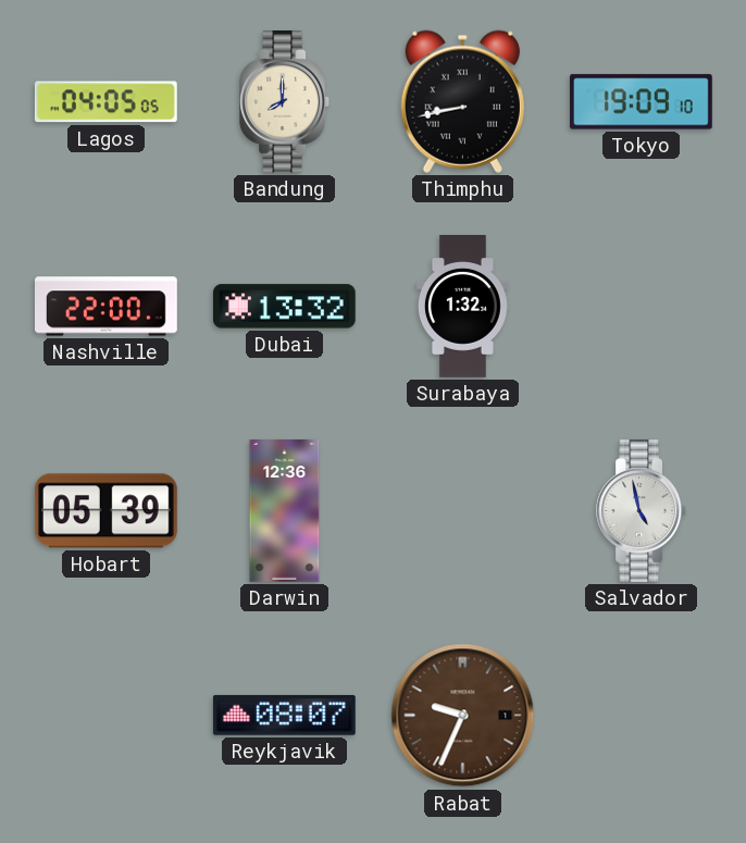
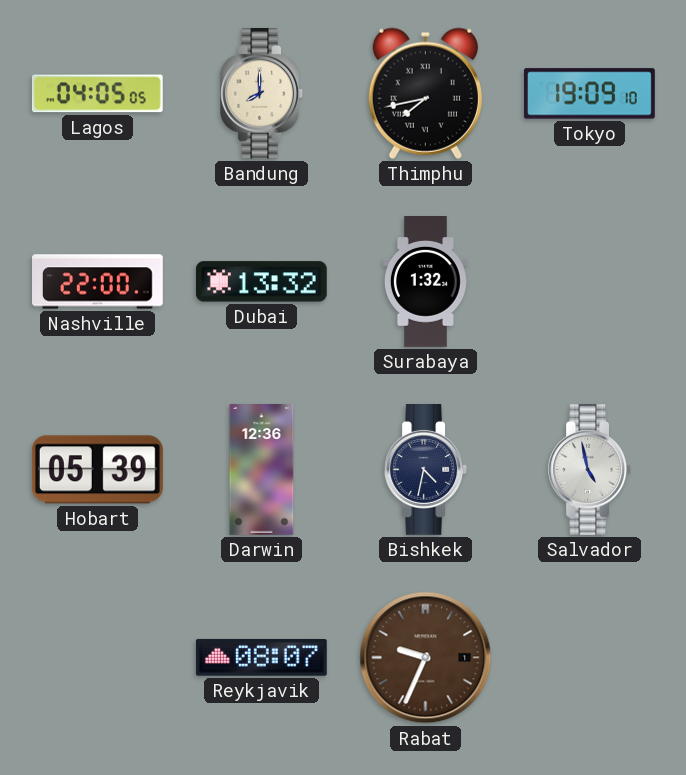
Thimphu: 8:43 -> 7:43 (425, 93)
Bishkek: none -> 4:32 (425, 470)
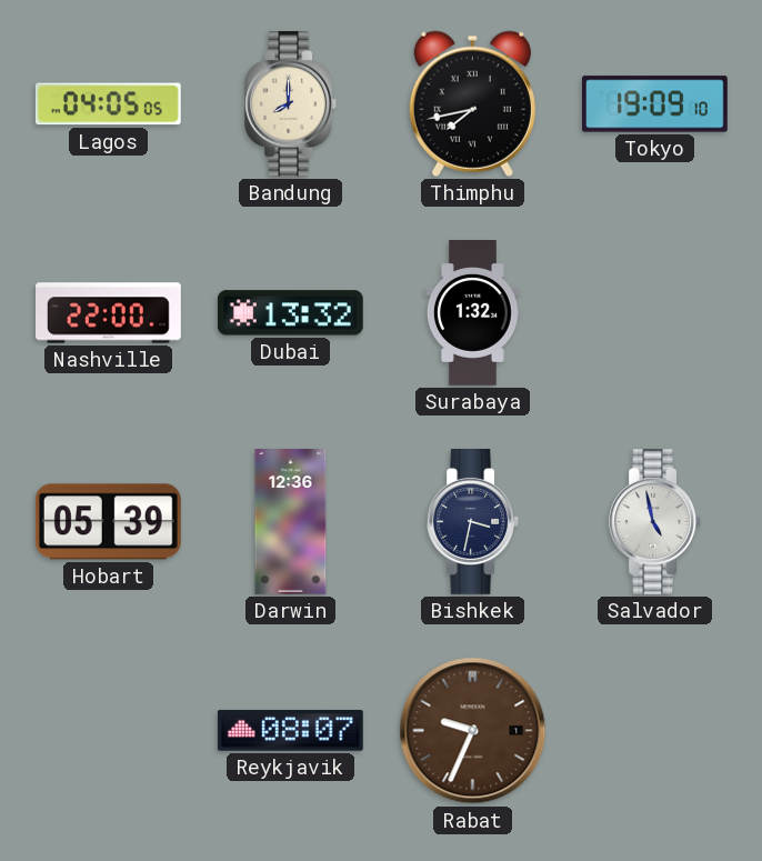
Bishkek: 4:32 -> 3:32 (472, 522)
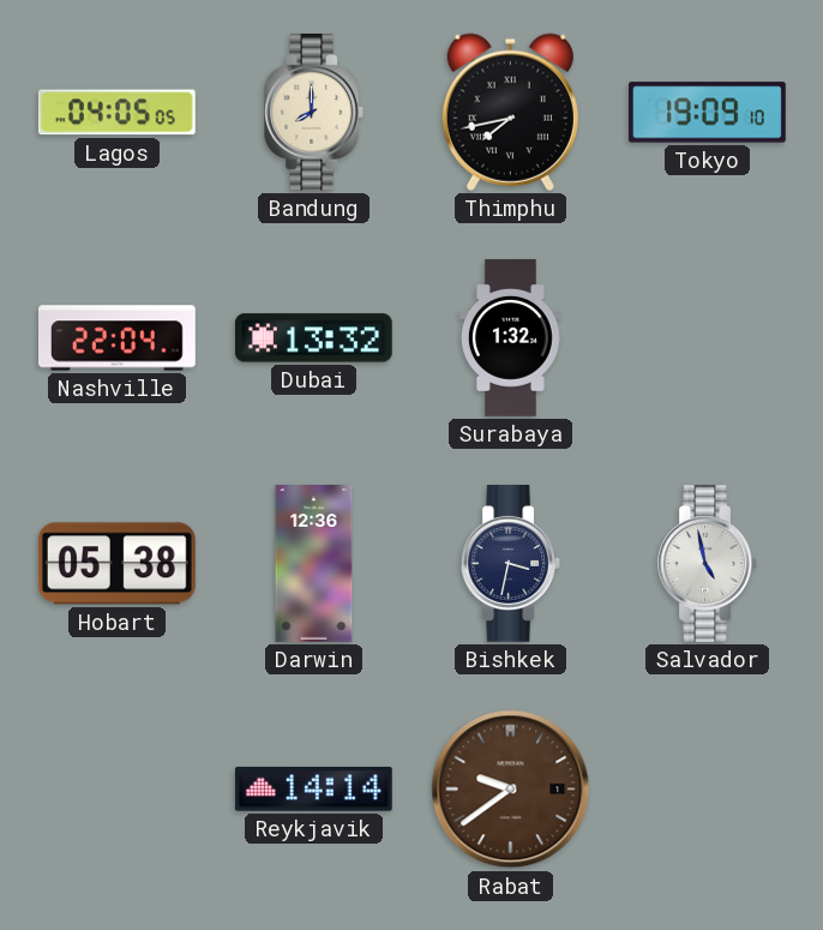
Nashville: 22:00 -> 22:04 (118, 338)
Hobart: 05:39 -> 05:38 (116, 564)
Reykjavik: 08:07 -> 14:14 (313, 790)
Rabat: 9:34 -> 9:39 (511, 790)
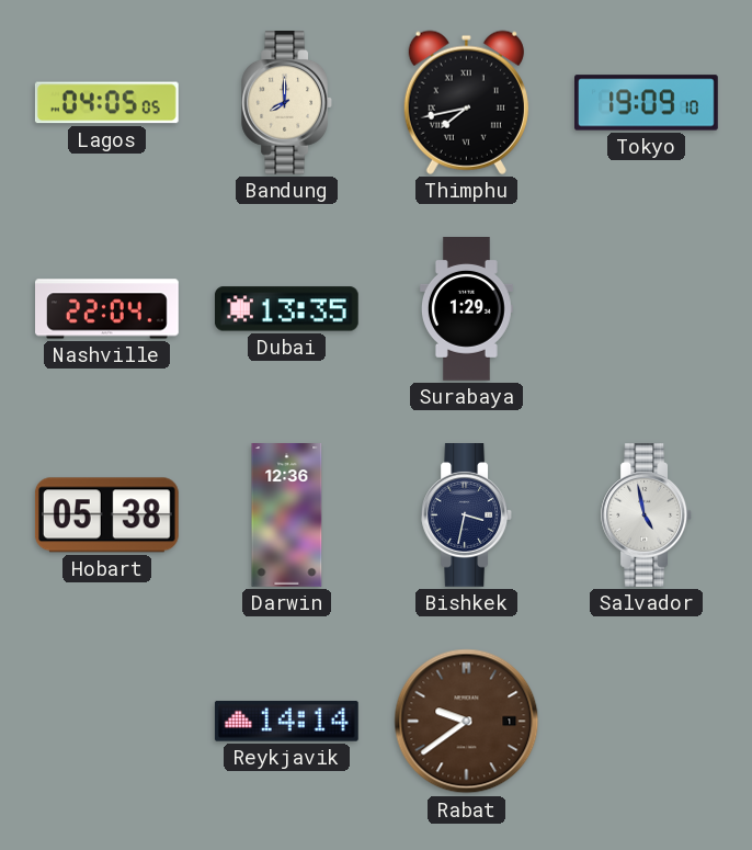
Dubai: 13:32 -> 13:35 (286, 309)
Surabaya: 1:32 -> 1:29 (466, 309)
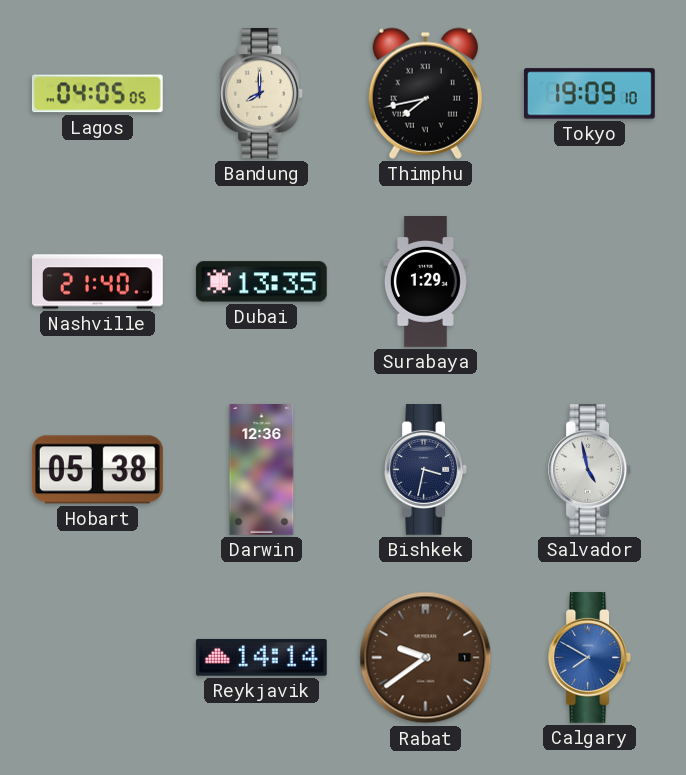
Nashville: 22:04 -> 21:40 (98, 282)
Calgary: none -> 7:50 (589, 658)
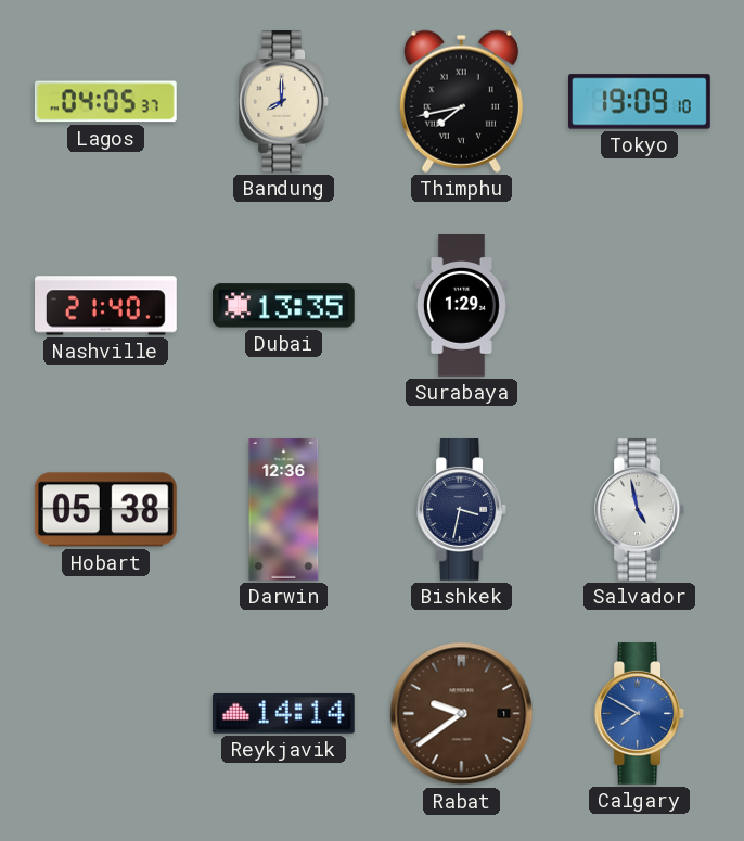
Lagos: 04:05:05 -> 04:05:37 (105, 102)
